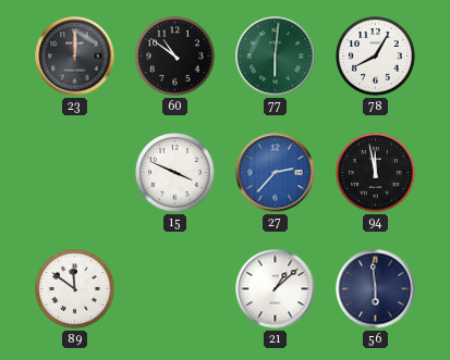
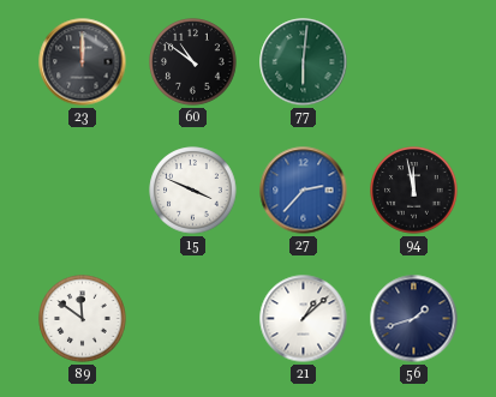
78: 8:05 -> none (376, 57)
56: 5:59 -> 1:42 (414, 319)
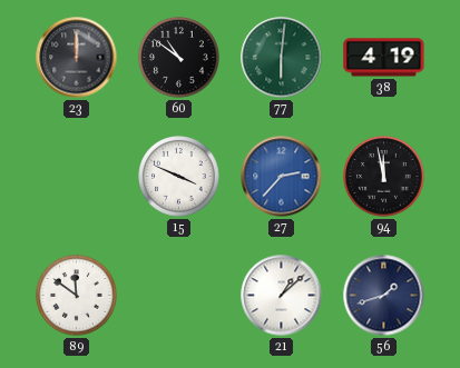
38: none -> 4:19 (384, 58)
